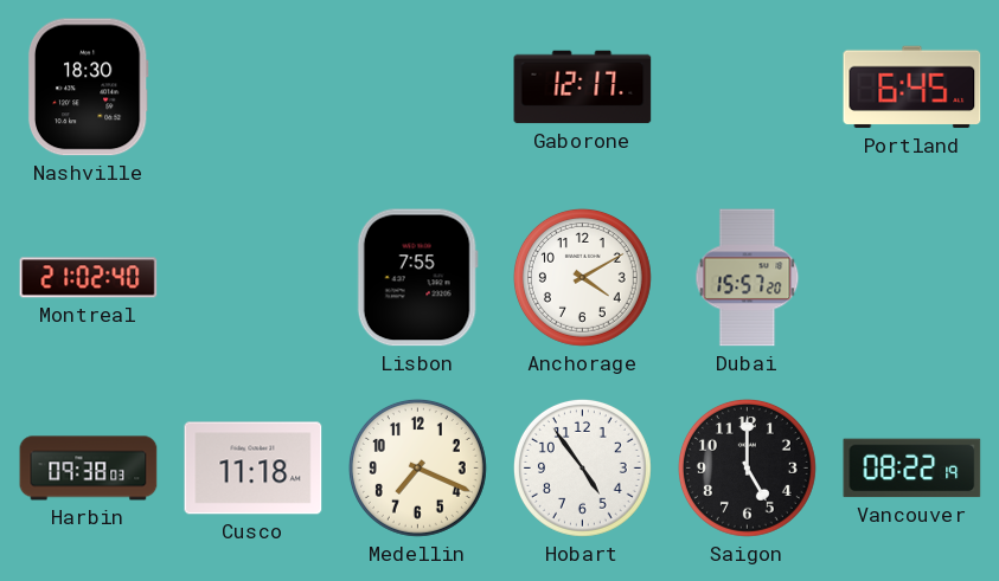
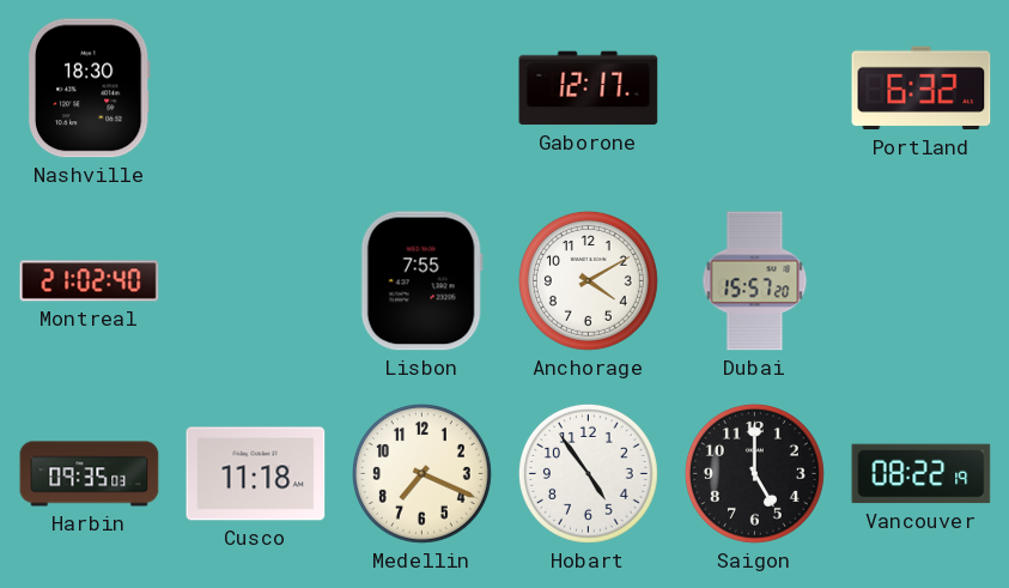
Portland: 6:45 -> 6:32 (922, 89)
Harbin: 09:38 -> 09:35 (90, 474)
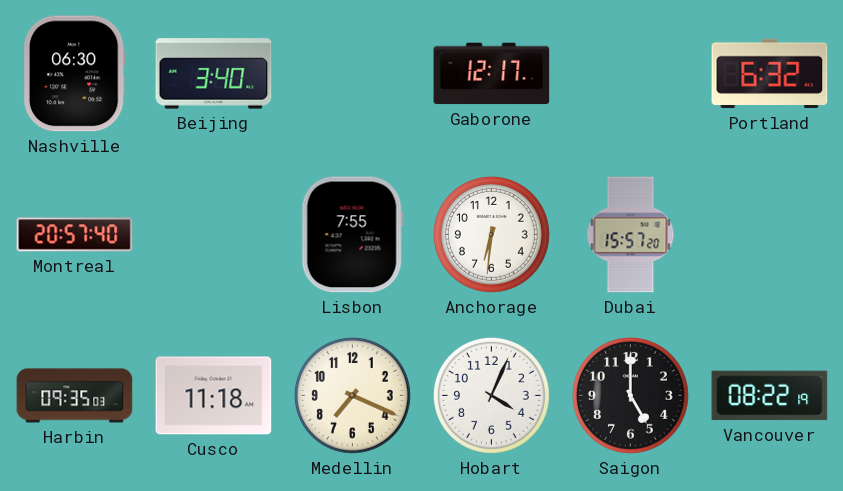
Nashville: 18:30 -> 06:30 (74, 74)
Beijing: none -> 3:40 (214, 74)
Montreal: 21:02 -> 20:57 (75, 235)
Anchorage: 4:10 -> 6:31 (491, 234)
Hobart: 4:54 -> 4:04 (491, 395)
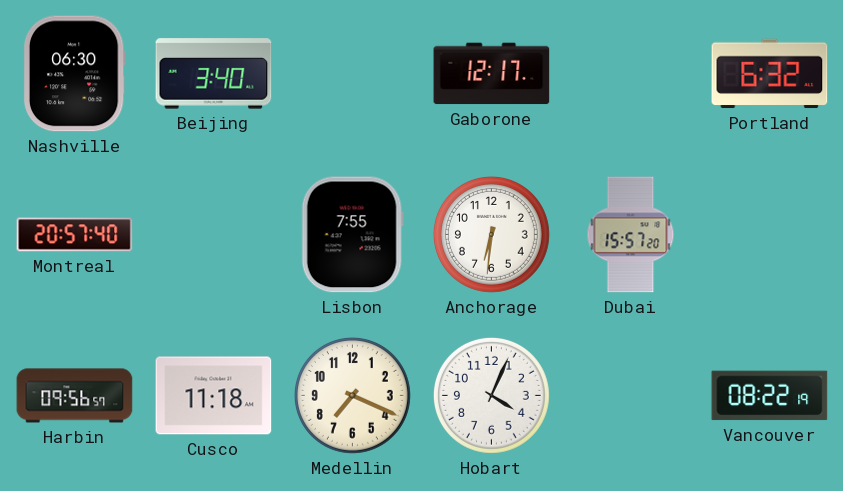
Harbin: 09:35 -> 09:56 (75, 396)
Saigon: 5:00 -> none (630, 395)
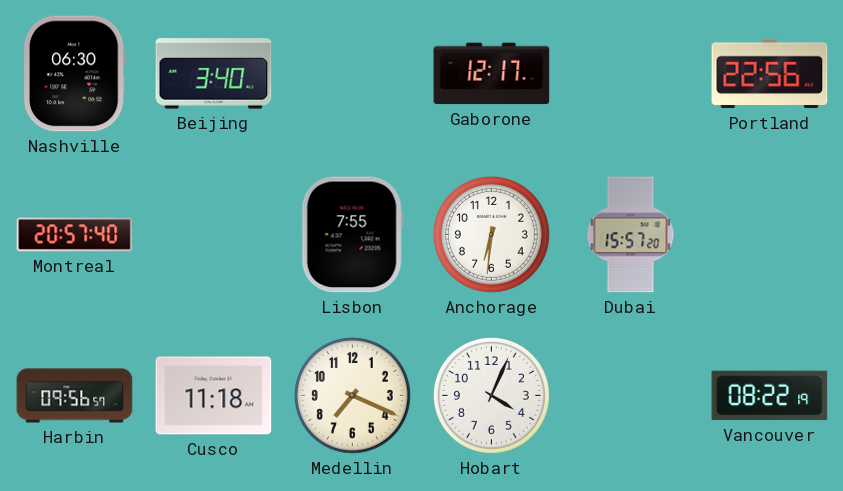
Portland: 6:32 -> 22:56 (770, 74)
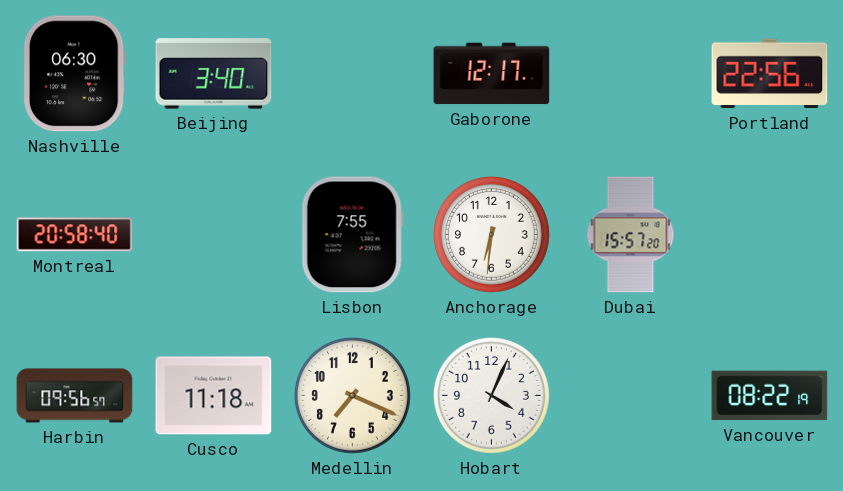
Montreal: 20:57 -> 20:58 (75, 235)
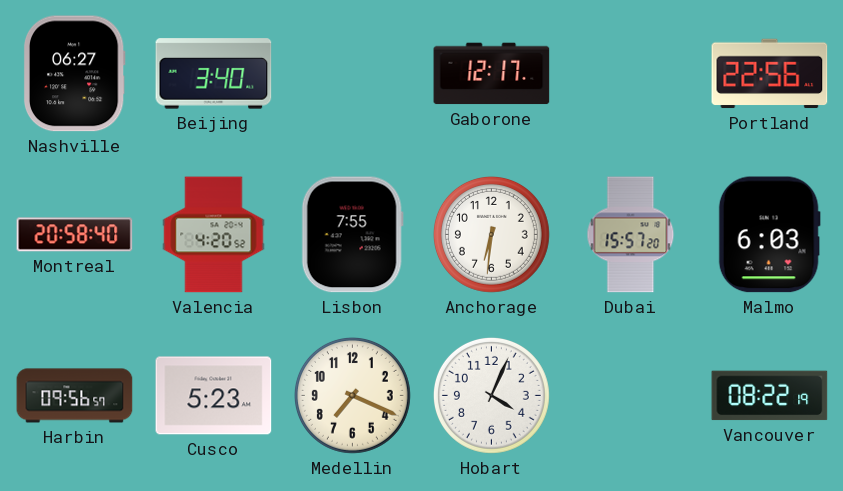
Nashville: 06:30 -> 06:27 (74, 74)
Valencia: none -> 4:20 (214, 235)
Malmo: none -> 6:03 (769, 235)
Cusco: 11:18 -> 5:23 (214, 396)
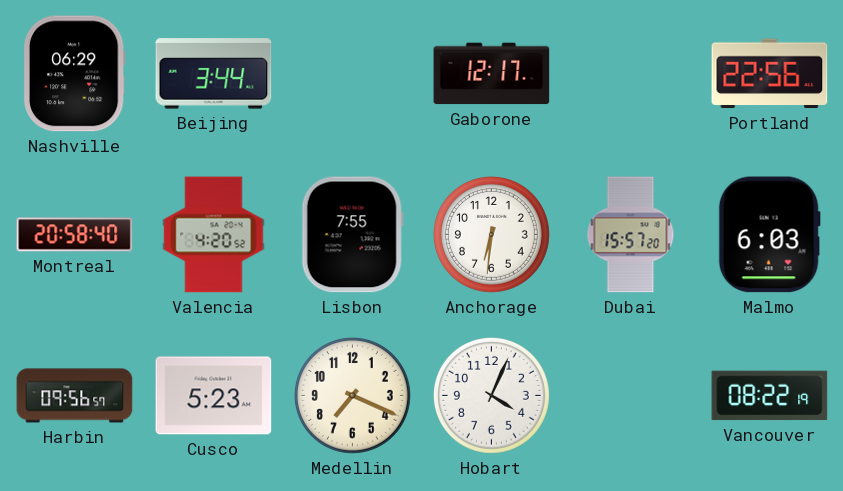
Nashville: 06:27 -> 06:29 (74, 74)
Beijing: 3:40 -> 3:44 (214, 74)
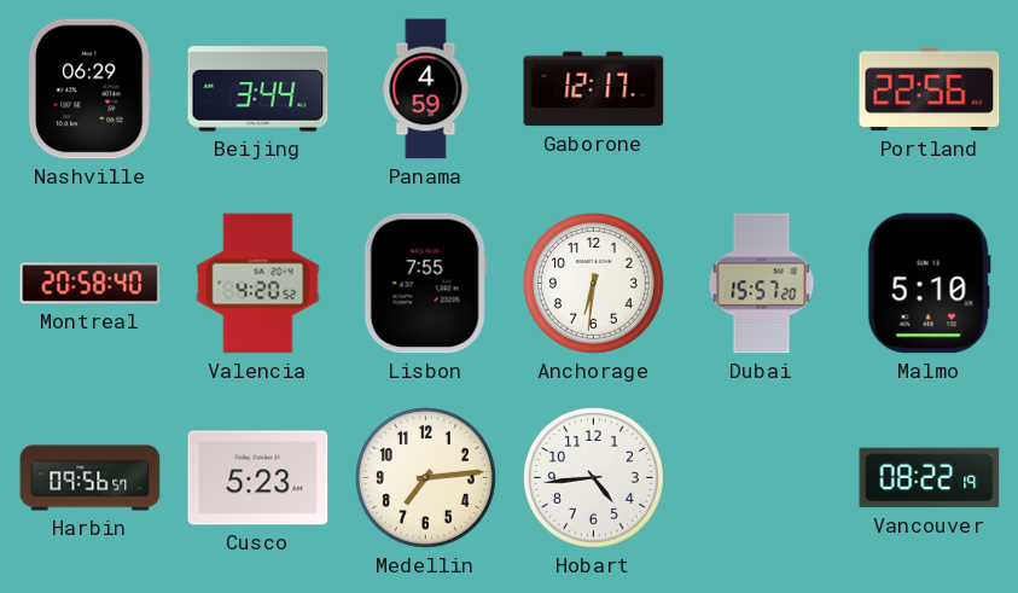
Panama: none -> 4:59 (426, 89)
Malmo: 6:03 -> 5:10 (929, 284)
Medellin: 7:19 -> 7:14 (425, 477)
Hobart: 4:04 -> 4:44 (593, 477)
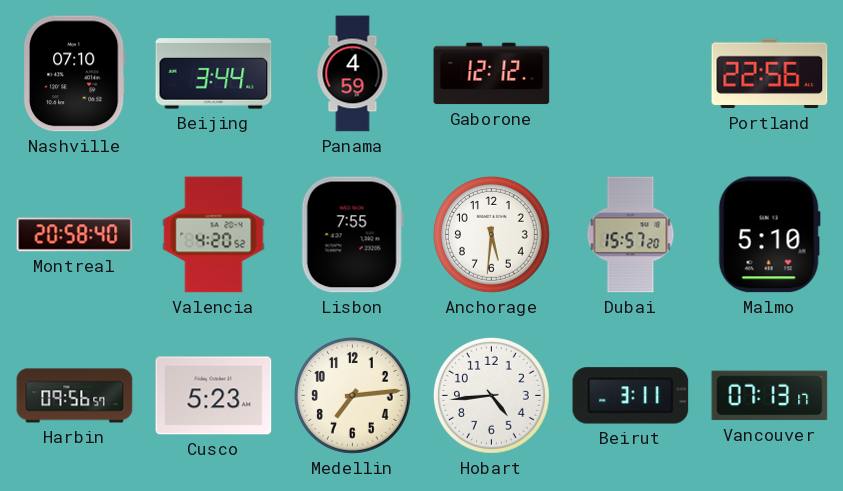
Nashville: 06:29 -> 07:10 (74, 74)
Gaborone: 12:17 -> 12:12 (492, 74)
Anchorage: 6:31 -> 5:31 (491, 234)
Beirut: none -> 3:11 (631, 396)
Vancouver: 08:22 -> 07:13 (770, 396)
